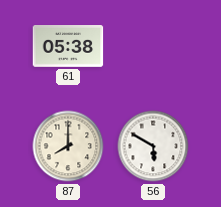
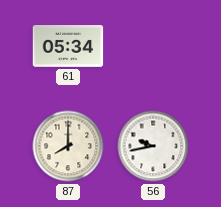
61: 05:38 -> 05:34 (68, 47)
56: 5:50 -> 9:43 (153, 146)
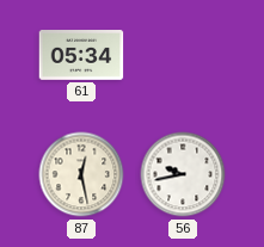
87: 8:00 -> 12:28 (81, 174)
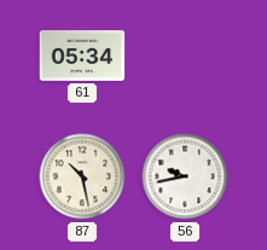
87: 12:28 -> 10:28 (82, 176)
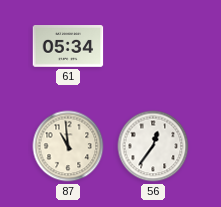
87: 10:28 -> 10:59 (68, 146)
56: 9:43 -> 12:36 (153, 146)
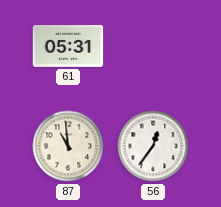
61: 05:34 -> 05:31 (68, 47)
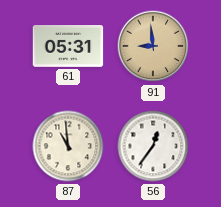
91: none -> 8:59 (153, 46)
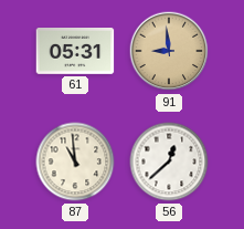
56: 12:36 -> 12:38 (169, 162)
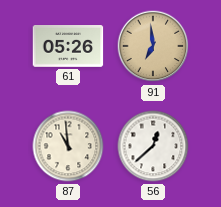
61: 05:31 -> 05:26 (68, 47)
91: 8:59 -> 6:59 (153, 46)
